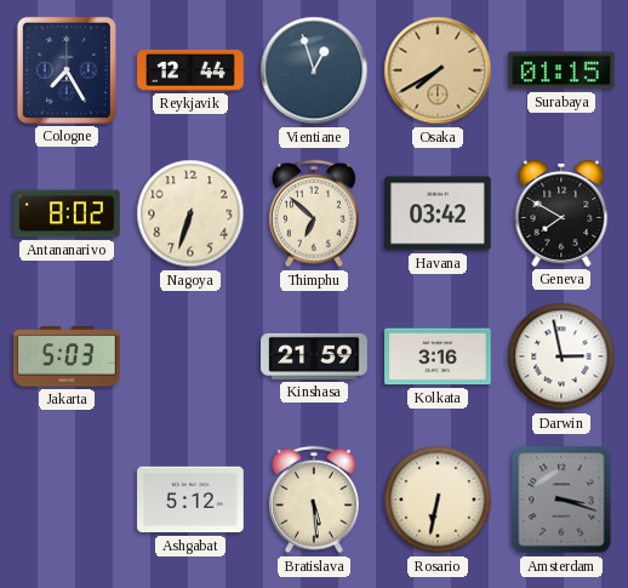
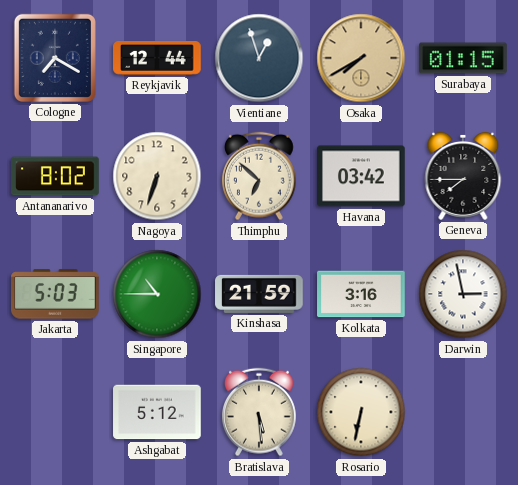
Cologne: 7:25 -> 7:20 (55, 58)
Geneva: 7:50 -> 7:45 (463, 176)
Singapore: none -> 10:45 (157, 294)
Amsterdam: 3:18 -> none (561, 499)
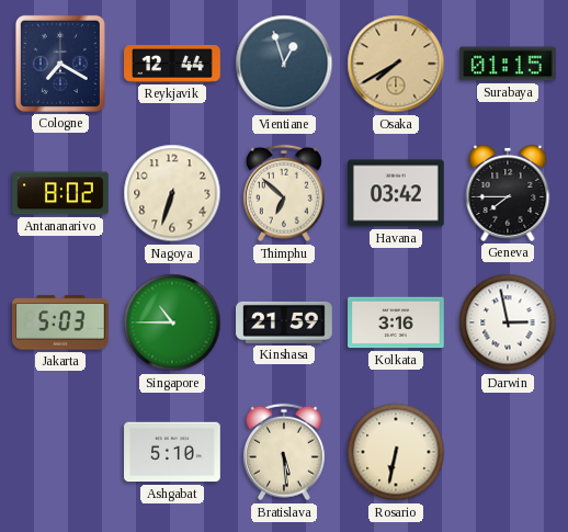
Ashgabat: 5:12 -> 5:10 (172, 452)
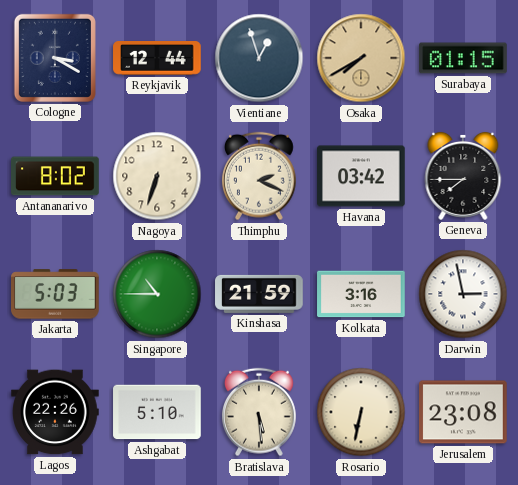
Cologne: 7:20 -> 3:20 (55, 58)
Thimphu: 6:52 -> 2:19 (259, 176)
Lagos: none -> 22:26 (55, 412)
Jerusalem: none -> 23:08 (463, 412)
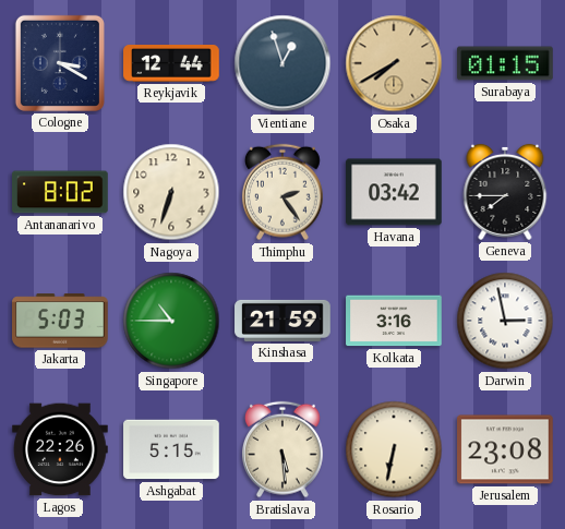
Thimphu: 2:19 -> 2:24 (282, 192)
Ashgabat: 5:10 -> 5:15 (171, 449)
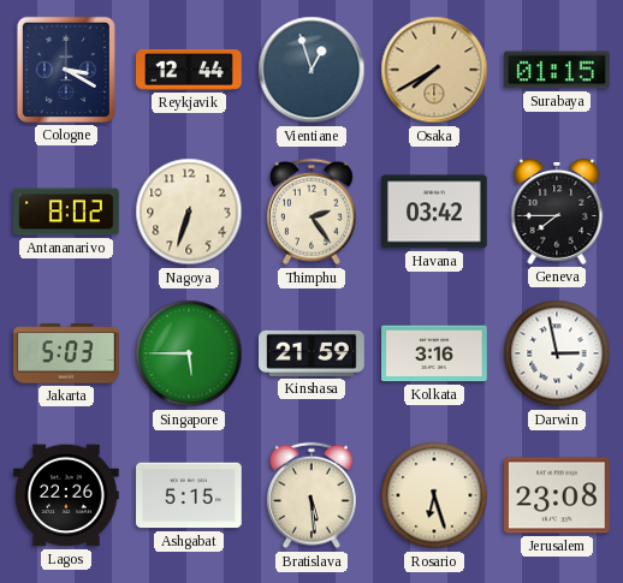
Singapore: 10:45 -> 5:45 (189, 353)
Rosario: 6:32 -> 6:27 (434, 495)
